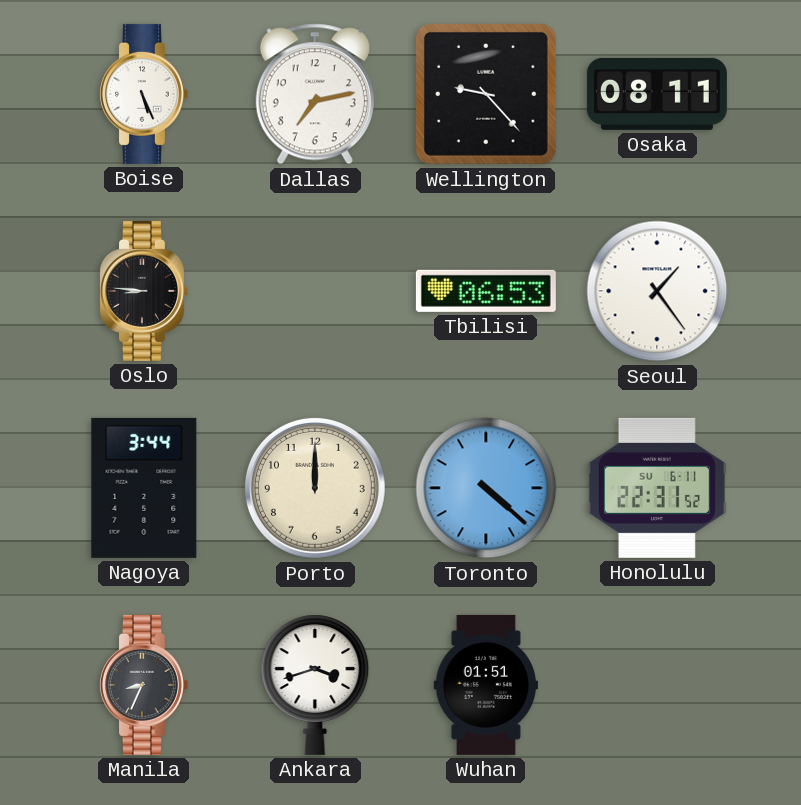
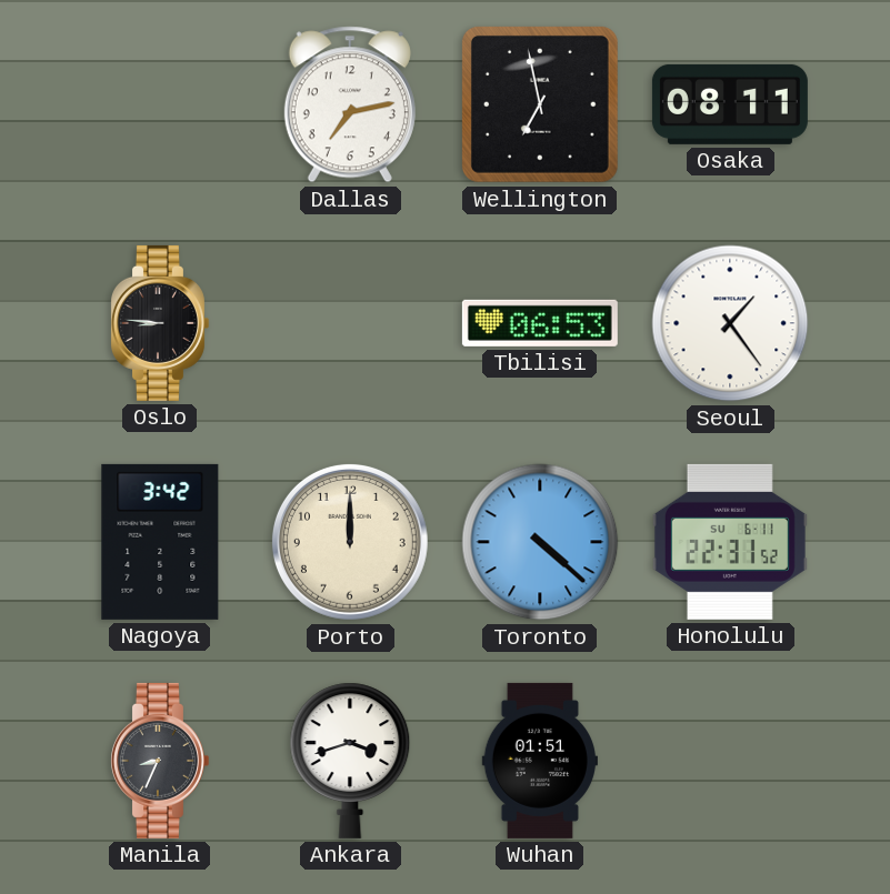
Boise: 5:26 -> none (143, 94)
Wellington: 9:23 -> 6:58 (540, 104)
Nagoya: 3:44 -> 3:42 (160, 542)
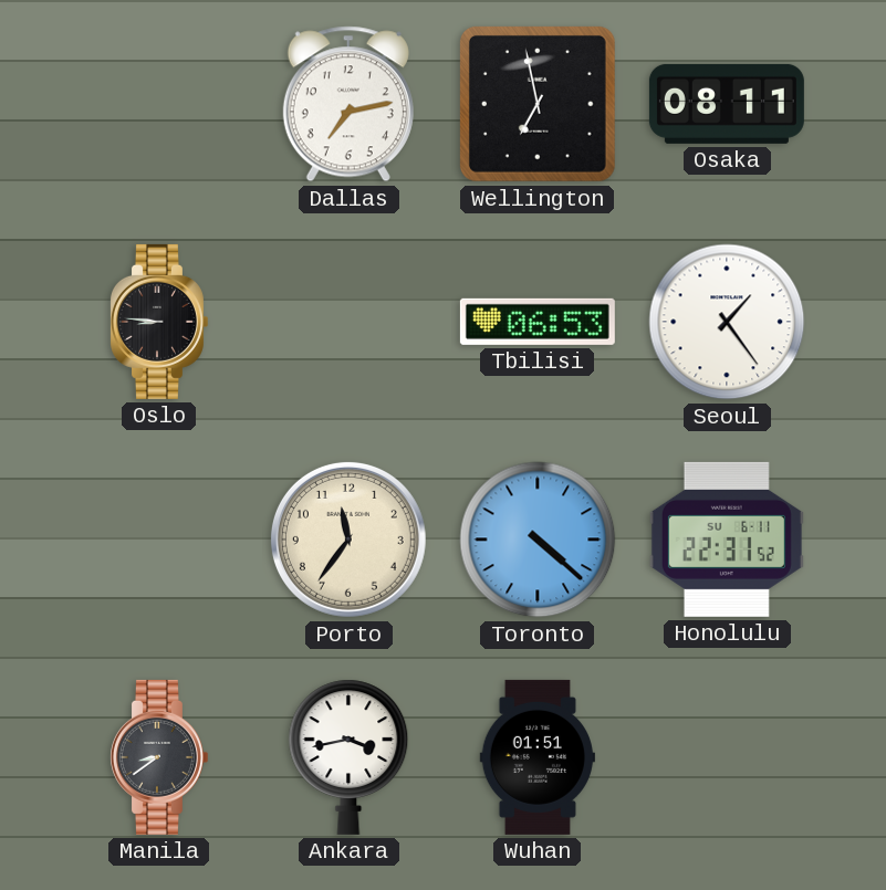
Nagoya: 3:42 -> none (160, 542)
Porto: 12:00 -> 11:36 (348, 540)
Manila: 8:34 -> 8:39 (158, 757)
Ankara: 3:42 -> 3:43 (348, 757)
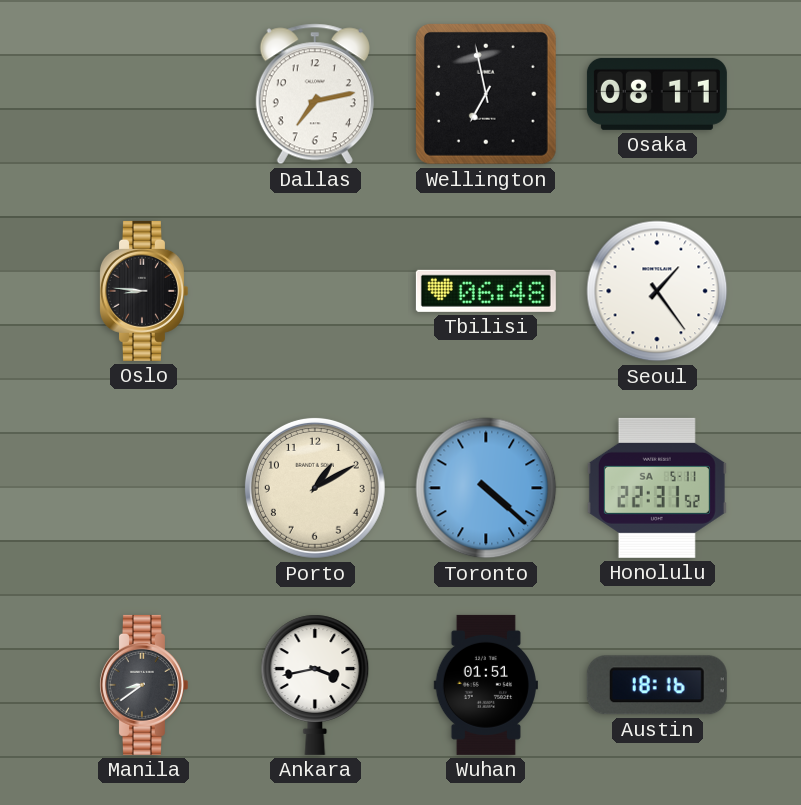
Tbilisi: 06:53 -> 06:48 (486, 291)
Porto: 11:36 -> 1:10 (315, 488)
Honolulu date: SU 6-11 -> SA 5-11 (657, 488)
Austin: none -> 18:16 (657, 685)
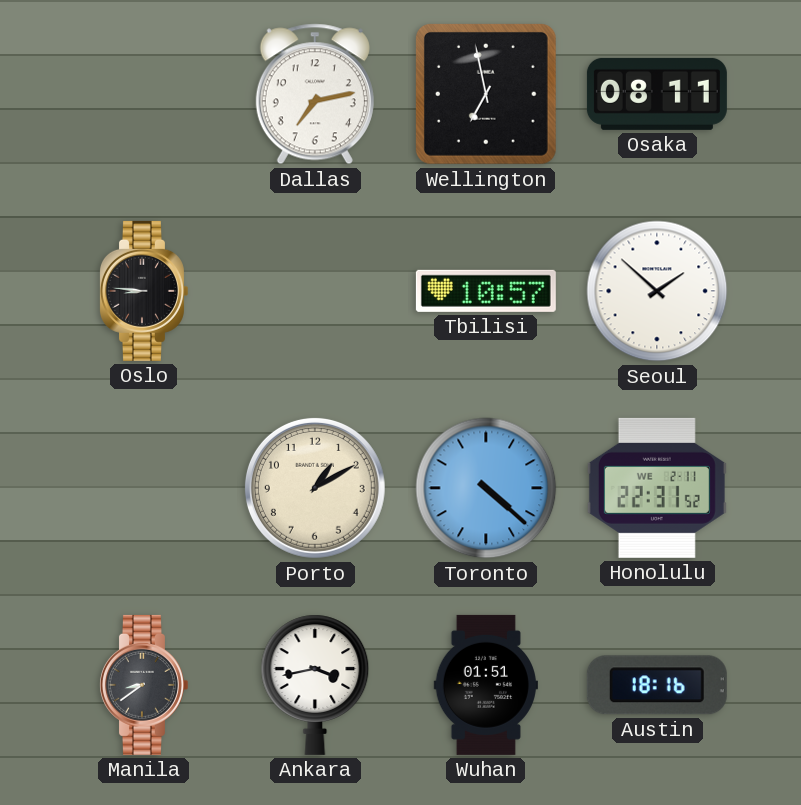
Tbilisi: 06:48 -> 10:57 (486, 291)
Seoul: 1:24 -> 1:52 (657, 291)
Honolulu date: SA 5-11 -> WE 2-11 (657, 488)
